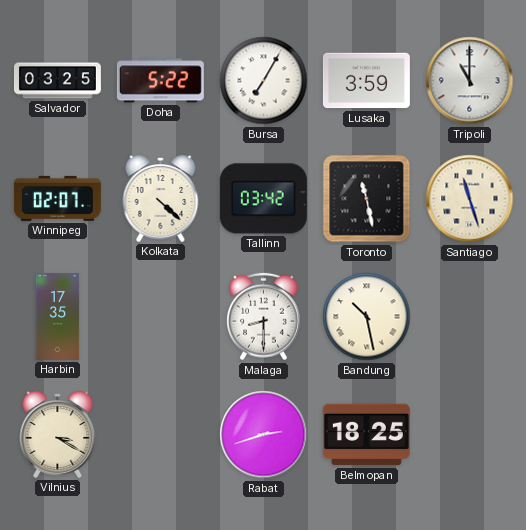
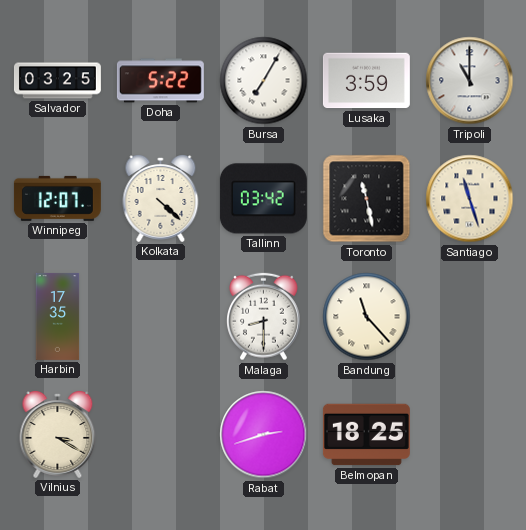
Winnipeg: 02:07 -> 12:07 (57, 198)
Bandung: 10:28 -> 11:23 (367, 317)
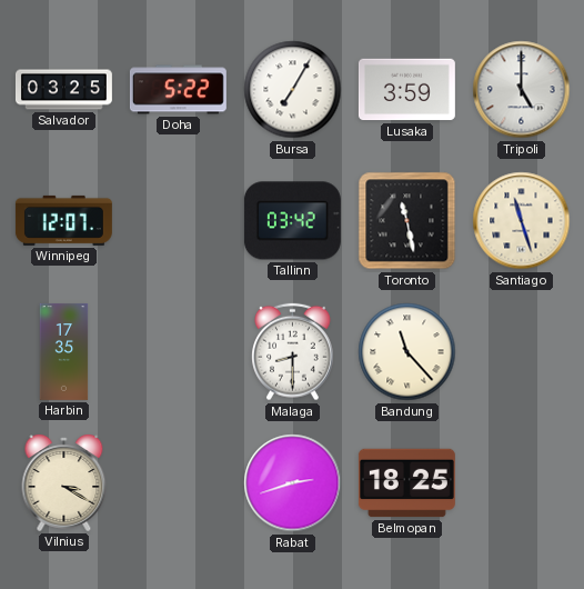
Tripoli: 11:00 -> 5:00 (522, 90)
Kolkata: 4:22 -> none (161, 199)
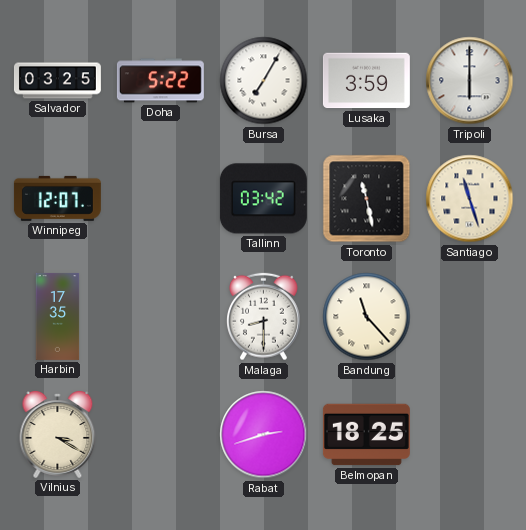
Tripoli: 5:00 -> 6:00 (470, 81)
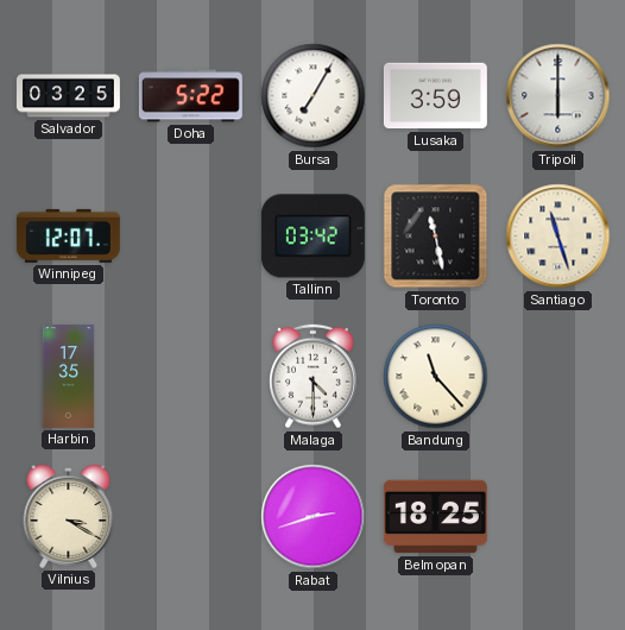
Malaga: 8:30 -> 4:30 (314, 377)
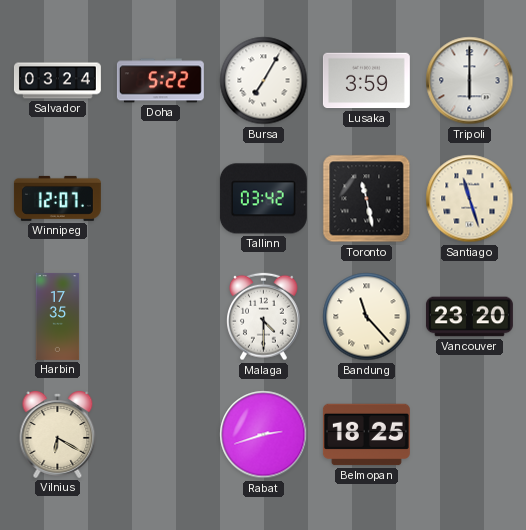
Salvador: 03:25 -> 03:24 (57, 81)
Vancouver: none -> 23:20 (469, 317)
Vilnius: 3:20 -> 6:20 (58, 435)
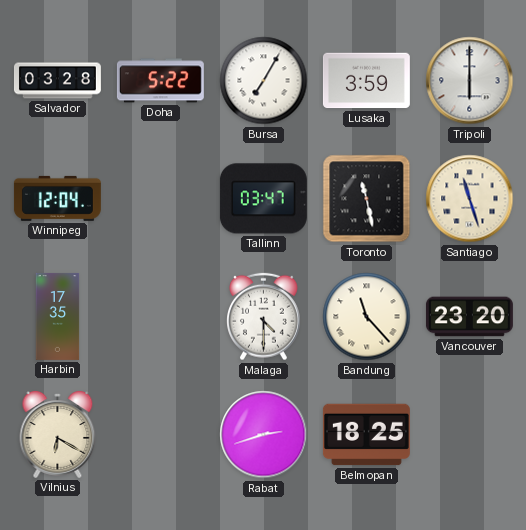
Salvador: 03:24 -> 03:28 (57, 81)
Winnipeg: 12:07 -> 12:04 (57, 198)
Tallinn: 03:42 -> 03:47 (263, 199)
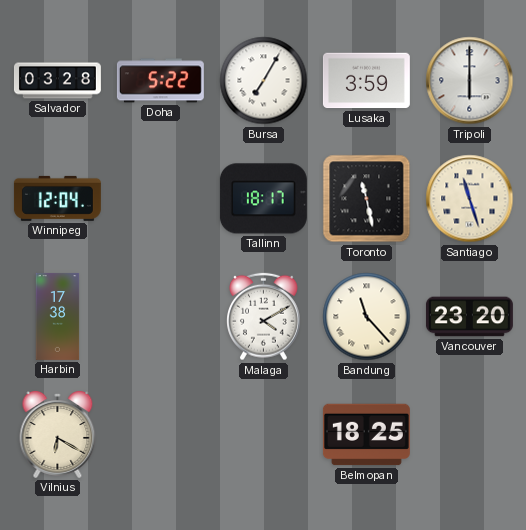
Tallinn: 03:47 -> 18:17 (263, 199)
Harbin: 17:35 -> 17:38 (58, 316)
Malaga: 4:30 -> 4:10 (264, 317)
Rabat: 2:42 -> none (264, 435)
